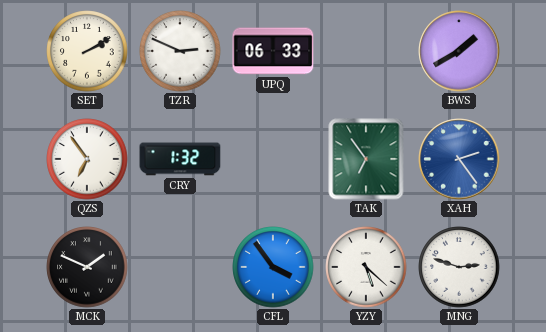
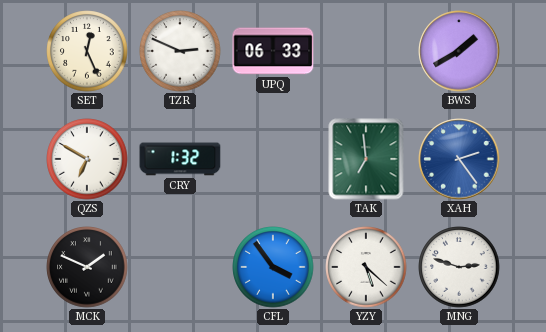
SET: 2:10 -> 12:26 (87, 51)
QZS: 6:54 -> 6:50 (87, 159)
TAK: 6:54 -> 6:59 (366, 159)
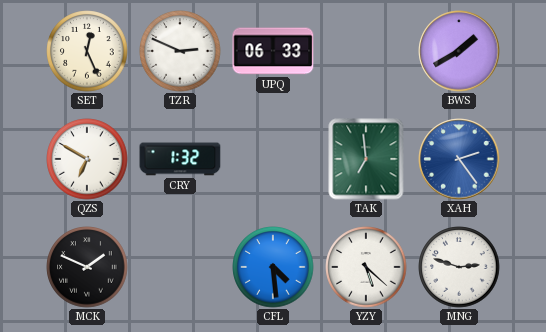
CFL: 3:54 -> 4:29 (273, 267)
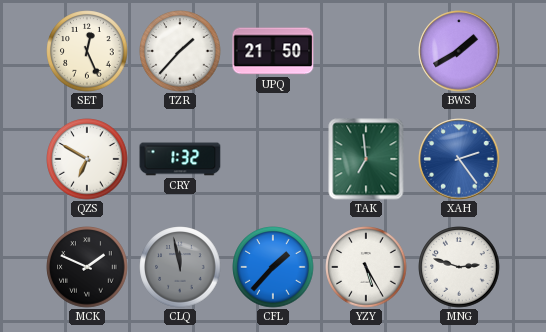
TZR: 2:49 -> 1:37 (180, 51)
UPQ: 06:33 -> 21:50 (273, 51)
CLQ: none -> 11:58 (180, 267)
CFL: 4:29 -> 1:37 (273, 267)
YZY: 5:22 -> 5:25 (366, 267)
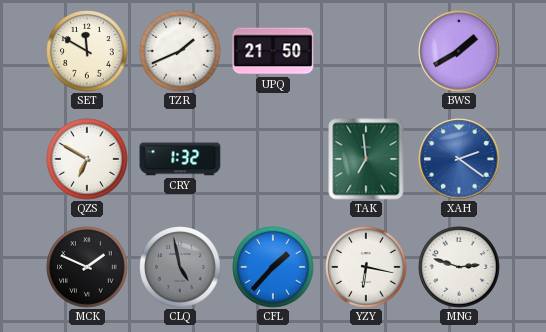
SET: 12:26 -> 11:50 (87, 51)
TZR: 1:37 -> 1:41 (180, 51)
XAH: 2:24 -> 2:21 (459, 159)
CLQ: 11:58 -> 4:58 (180, 267)
YZY: 5:25 -> 6:17 (366, 267)
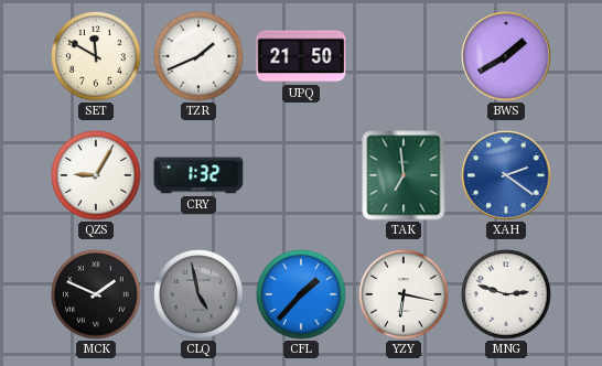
QZS: 6:50 -> 9:05 (96, 175)
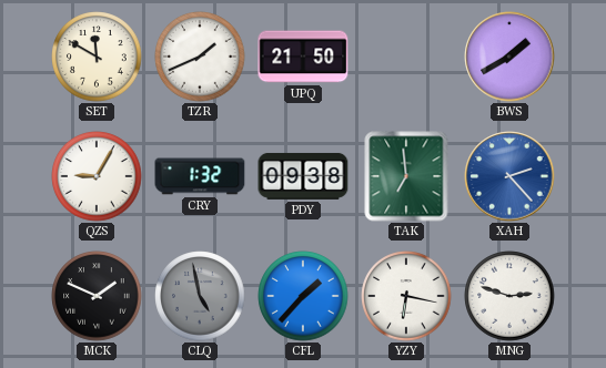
PDY: none -> 09:38 (303, 176)
XAH: 2:21 -> 2:23 (509, 176)
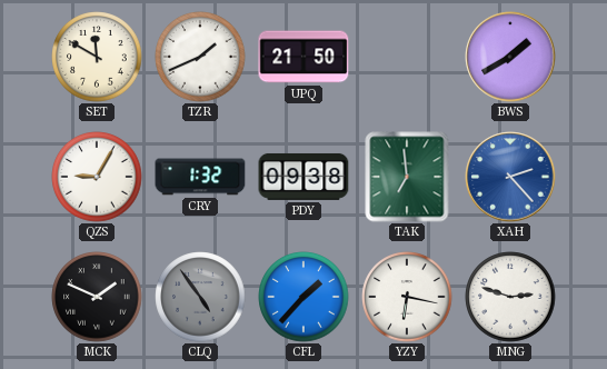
CLQ: 4:58 -> 4:54 (200, 297)
